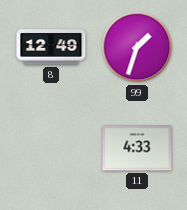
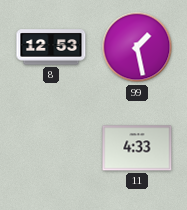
8: 12:49 -> 12:53 (51, 47)
99: 1:33 -> 1:28 (137, 47)
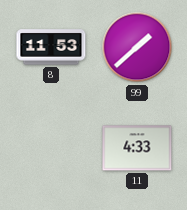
8: 12:53 -> 11:53 (51, 47)
99: 1:28 -> 1:38 (137, 47)
